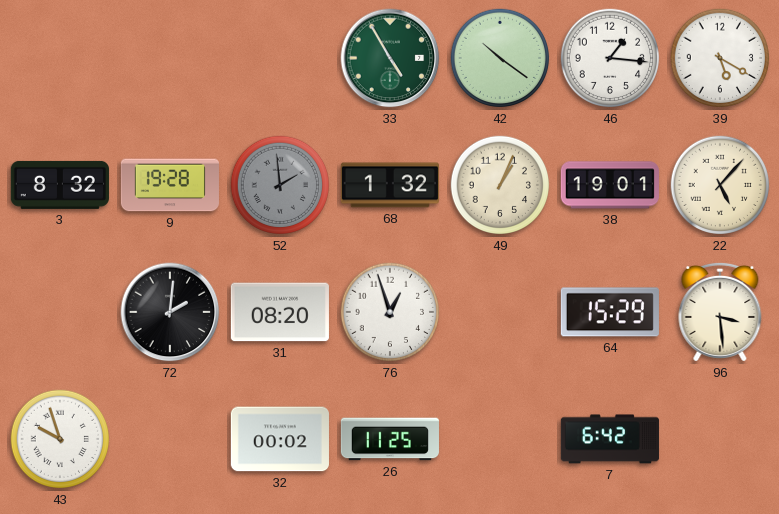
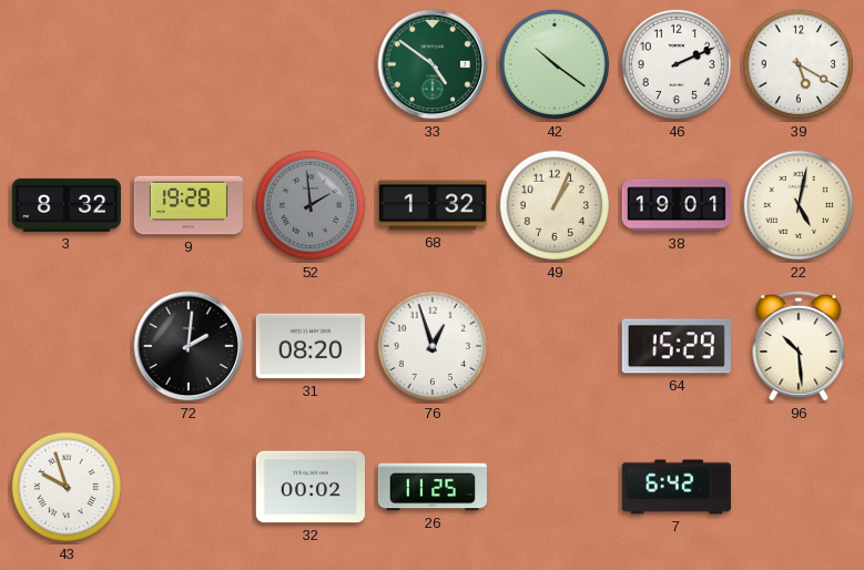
33: 4:55 -> 4:51 (433, 64)
46: 1:16 -> 2:11 (677, 64)
22: 5:07 -> 5:02 (799, 205)
96: 3:29 -> 10:29 (799, 346)
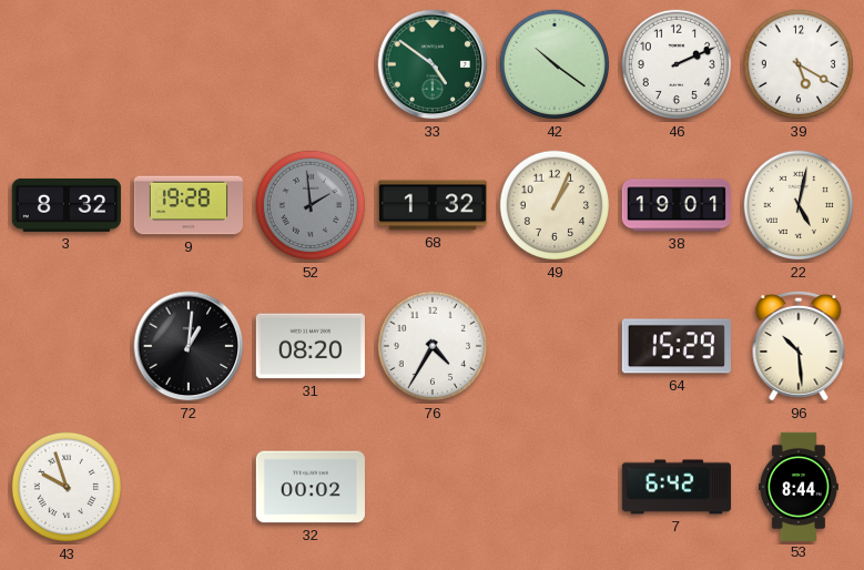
72: 2:01 -> 1:01 (189, 346)
76: 12:57 -> 4:35 (433, 346)
26: 11:25 -> none (431, 487)
53: none -> 8:44 (799, 486)
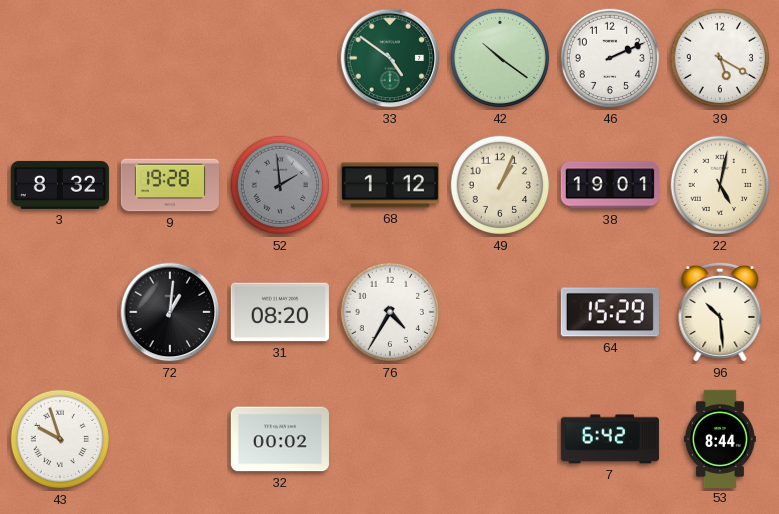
68: 1:32 -> 1:12 (390, 185)
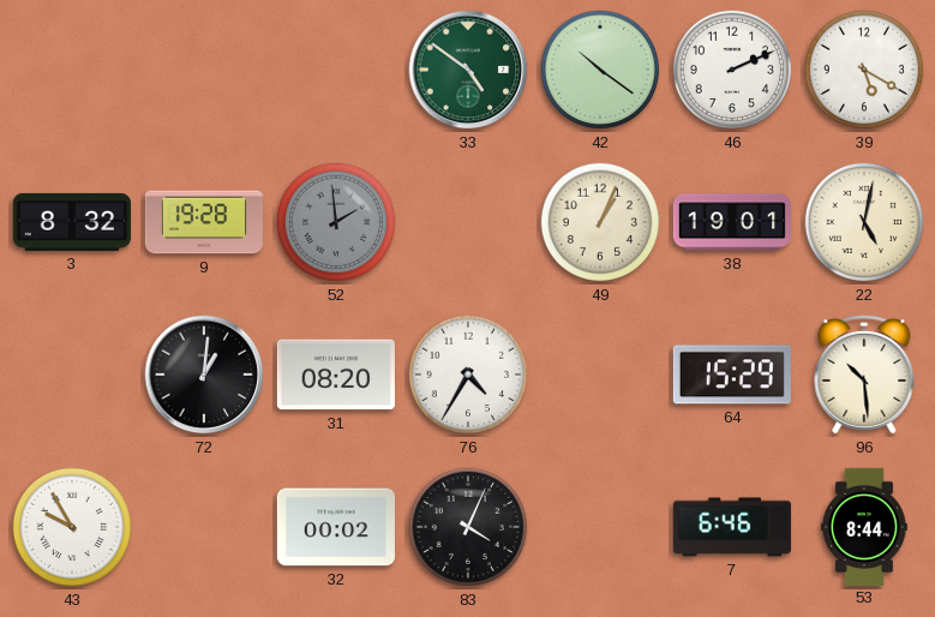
68: 1:12 -> none (390, 185)
43: 9:57 -> 9:55 (72, 527)
83: none -> 4:04 (468, 527)
7: 6:42 -> 6:46 (732, 527)
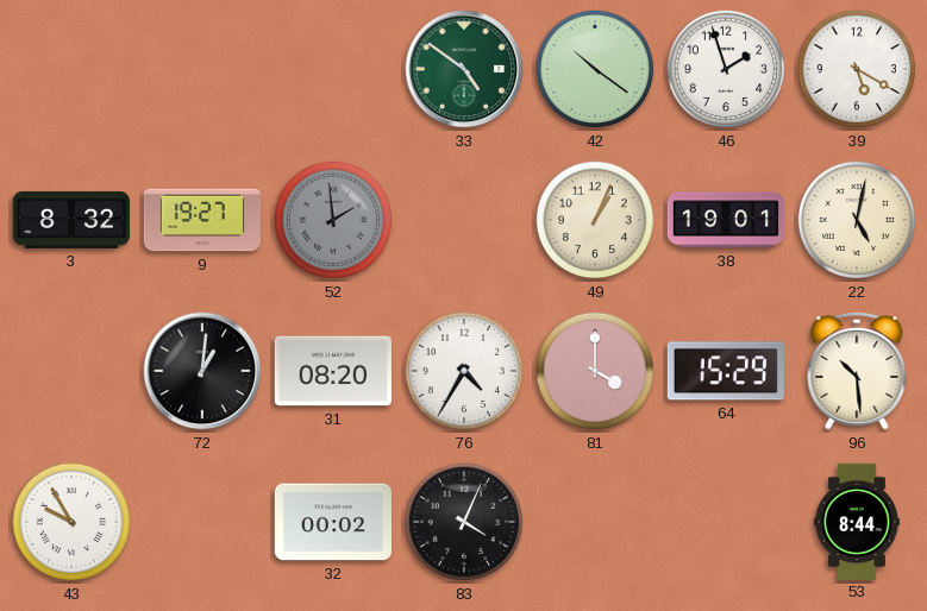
46: 2:11 -> 1:57 (726, 69)
9: 19:28 -> 19:27 (202, 220)
81: none -> 4:00 (595, 371)
7: 6:46 -> none (732, 527)
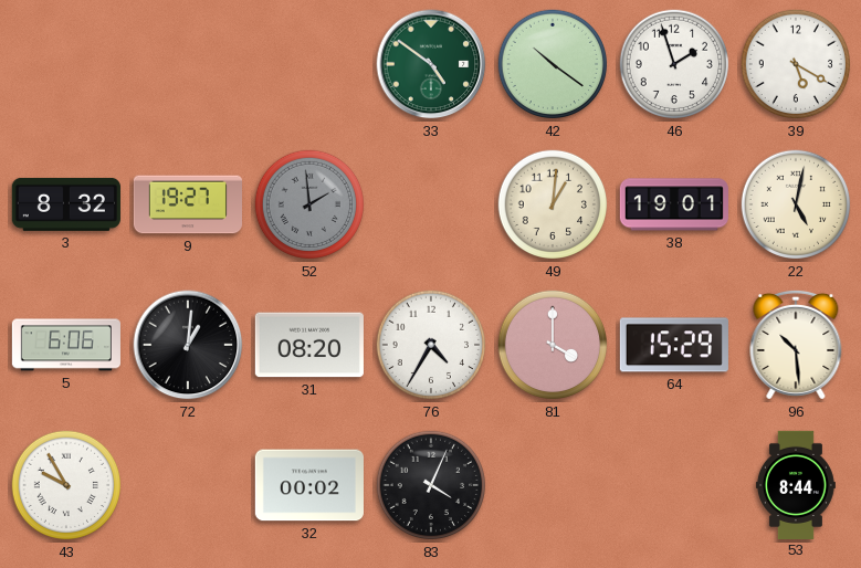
49: 1:04 -> 1:01 (553, 204)
5: none -> 6:06 (65, 345)
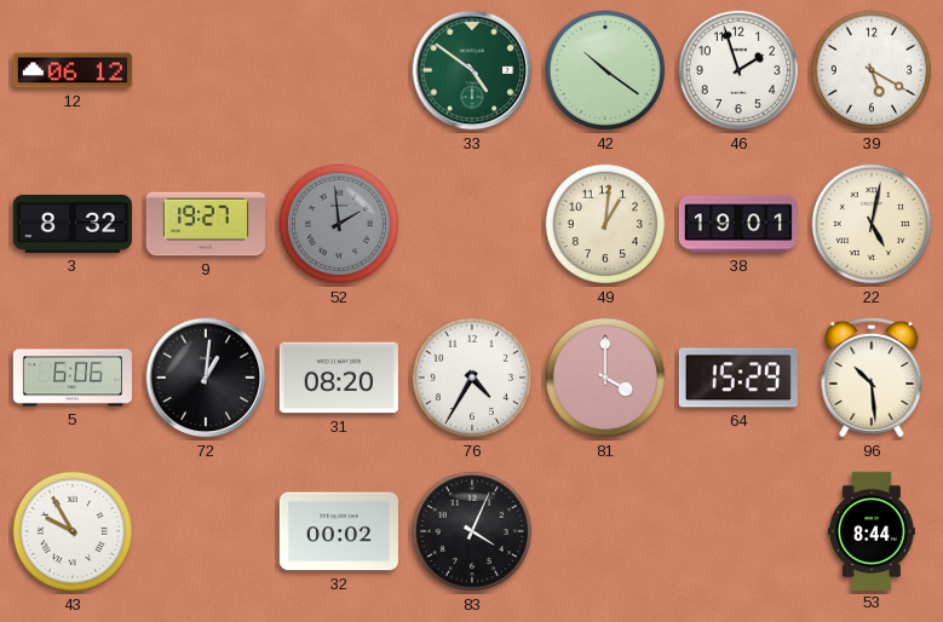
12: none -> 06:12 (73, 70)
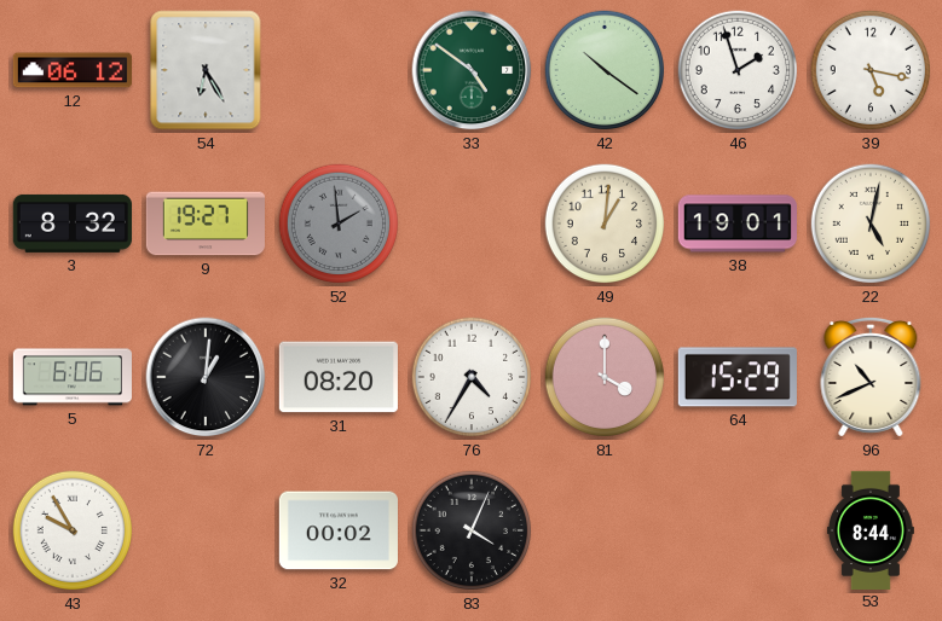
54: none -> 6:25 (206, 70)
39: 5:20 -> 5:17 (871, 70)
96: 10:29 -> 10:41 (871, 377)
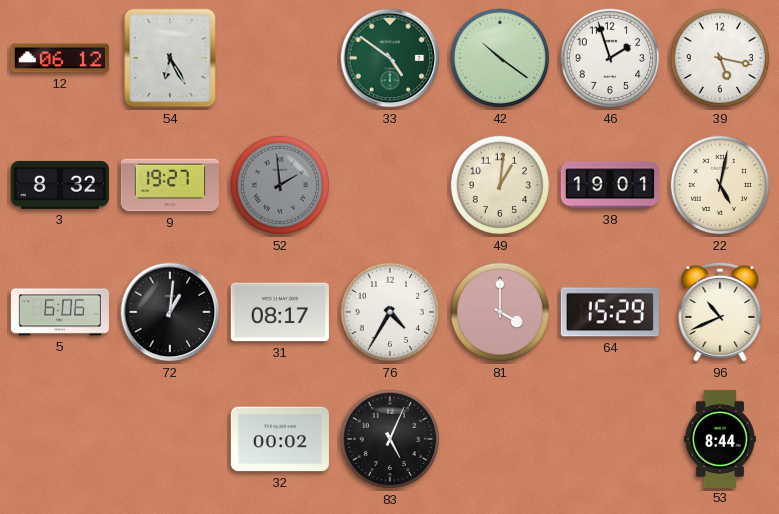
31: 08:20 -> 08:17 (280, 312)
43: 9:55 -> none (73, 530)
83: 4:04 -> 5:04 (390, 439)
